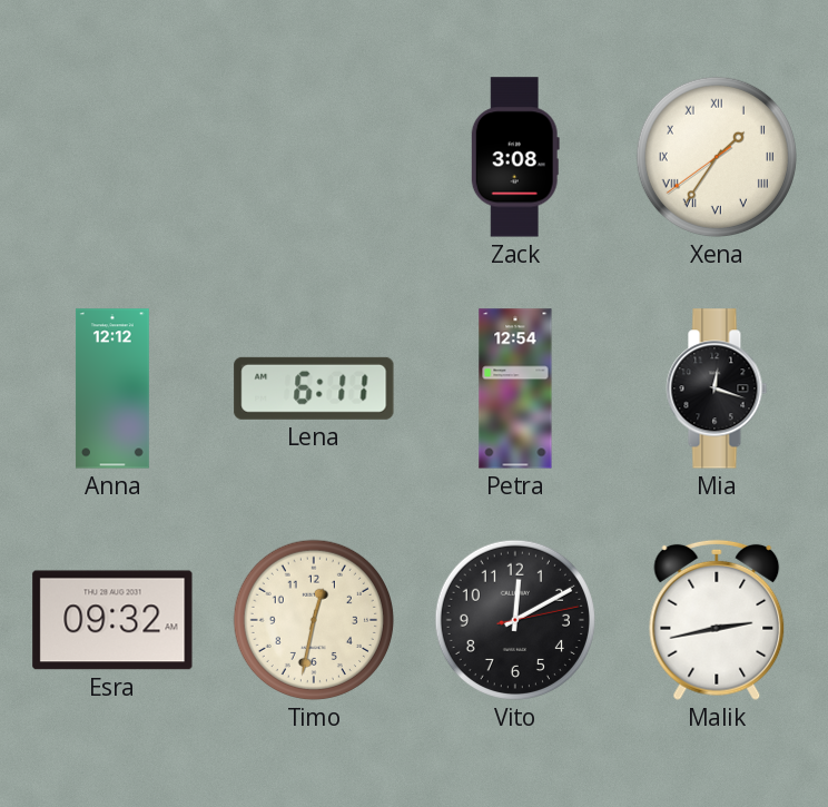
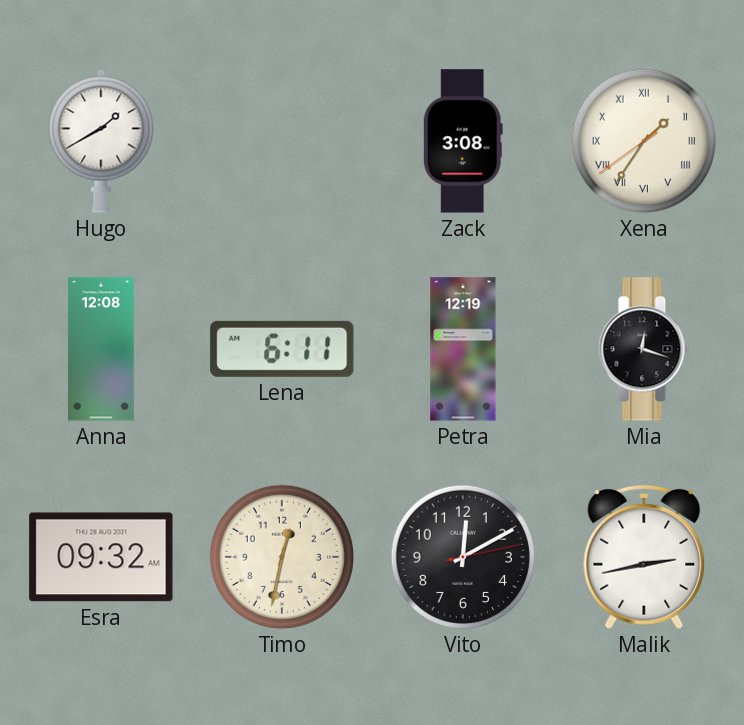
Hugo: none -> 1:40 (101, 141)
Anna: 12:12 -> 12:08 (101, 349)
Petra: 12:54 -> 12:19 (463, 349)
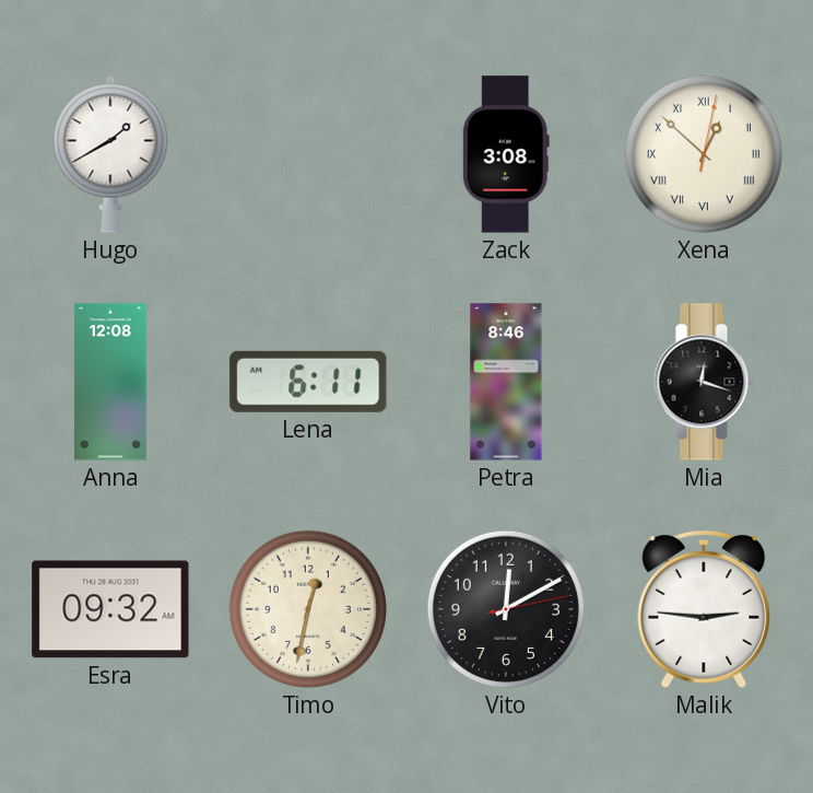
Xena: 1:35 -> 12:52 (704, 154)
Petra: 12:19 -> 8:46 (506, 382)
Malik: 2:43 -> 2:46 (704, 609)
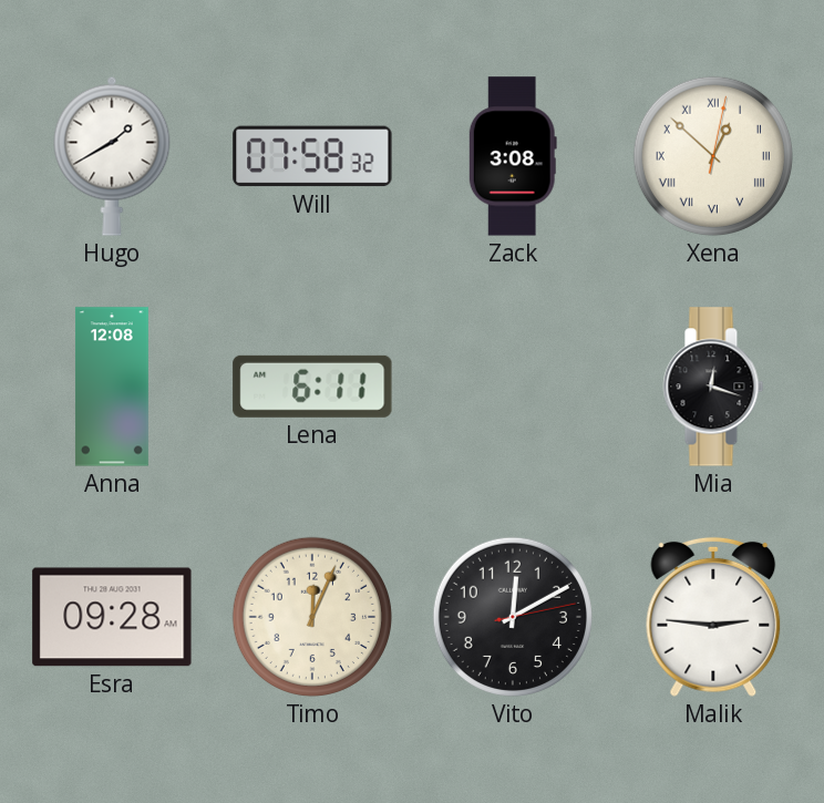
Will: none -> 07:58 (312, 156)
Petra: 8:46 -> none (506, 382)
Esra: 09:32 -> 09:28 (112, 617)
Timo: 12:32 -> 12:04 (312, 617)
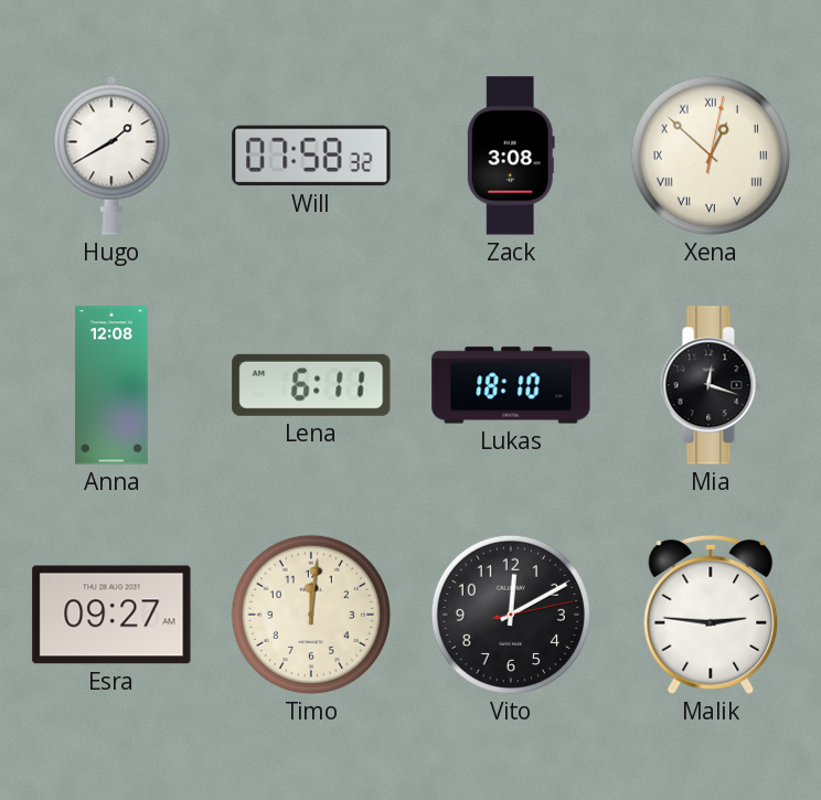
Lukas: none -> 18:10 (511, 385)
Esra: 09:28 -> 09:27 (111, 615)
Timo: 12:04 -> 12:01 (311, 615)
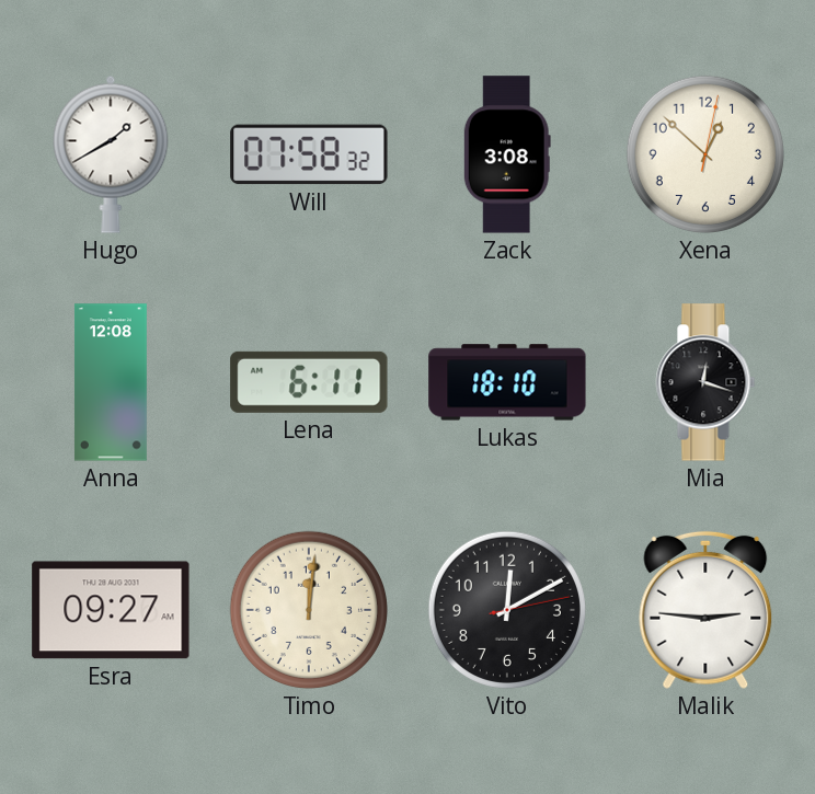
Xena numerals: Roman -> Arabic (705, 154)
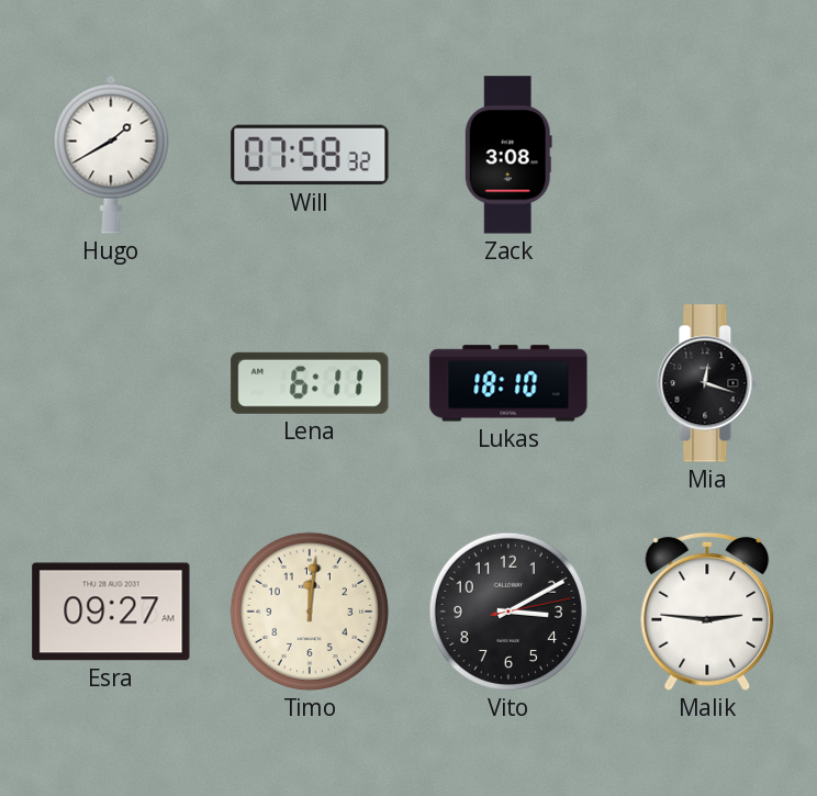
Xena: 12:52 -> none (705, 154)
Anna: 12:08 -> none (111, 382)
Vito: 12:10 -> 3:10 (508, 612)
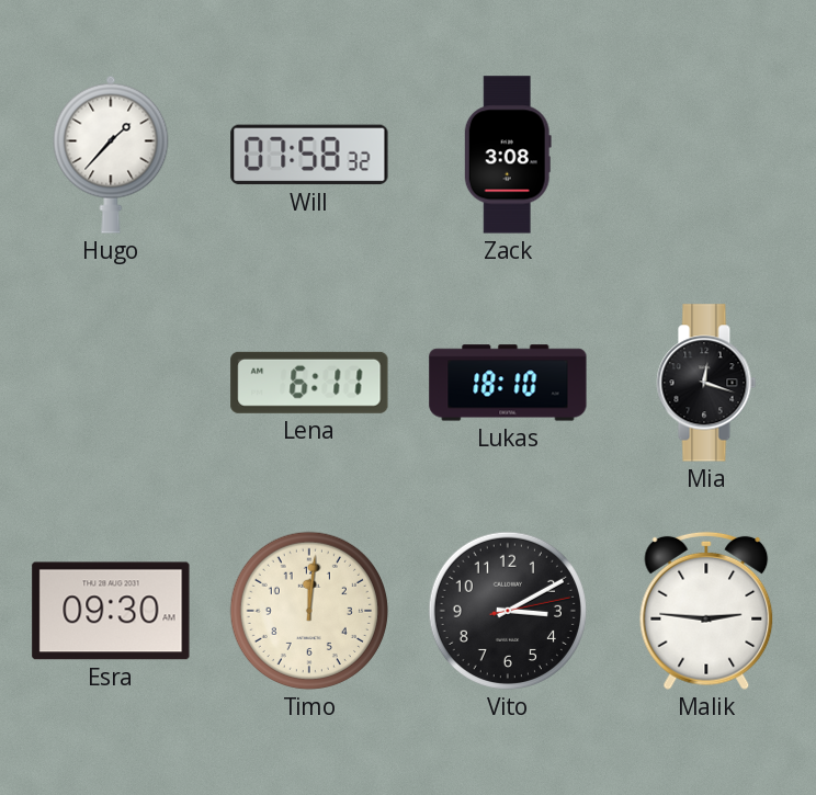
Hugo: 1:40 -> 1:37 (111, 155)
Esra: 09:27 -> 09:30 (111, 611)
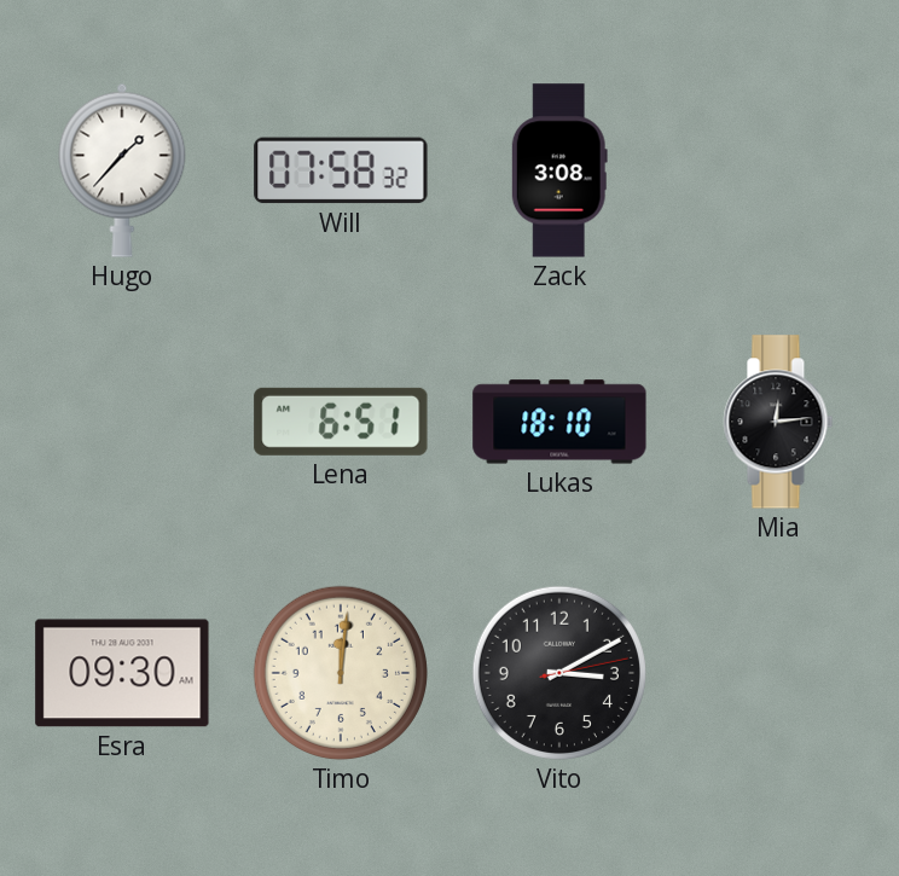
Lena: 6:11 -> 6:51 (341, 422)
Mia: 12:18 -> 12:14 (778, 422)
Malik: 2:46 -> none (706, 611)
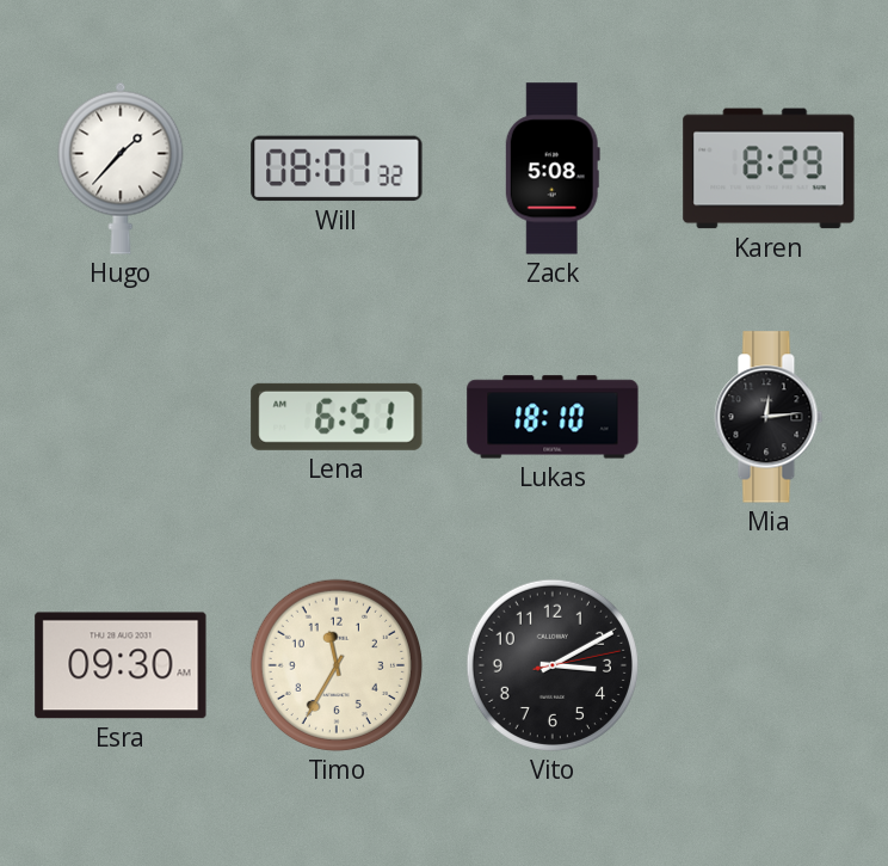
Will: 07:58 -> 08:01 (337, 168)
Zack: 3:08 -> 5:08 (553, 168)
Karen: none -> 8:29 (769, 168)
Timo: 12:01 -> 11:35 (337, 665)
